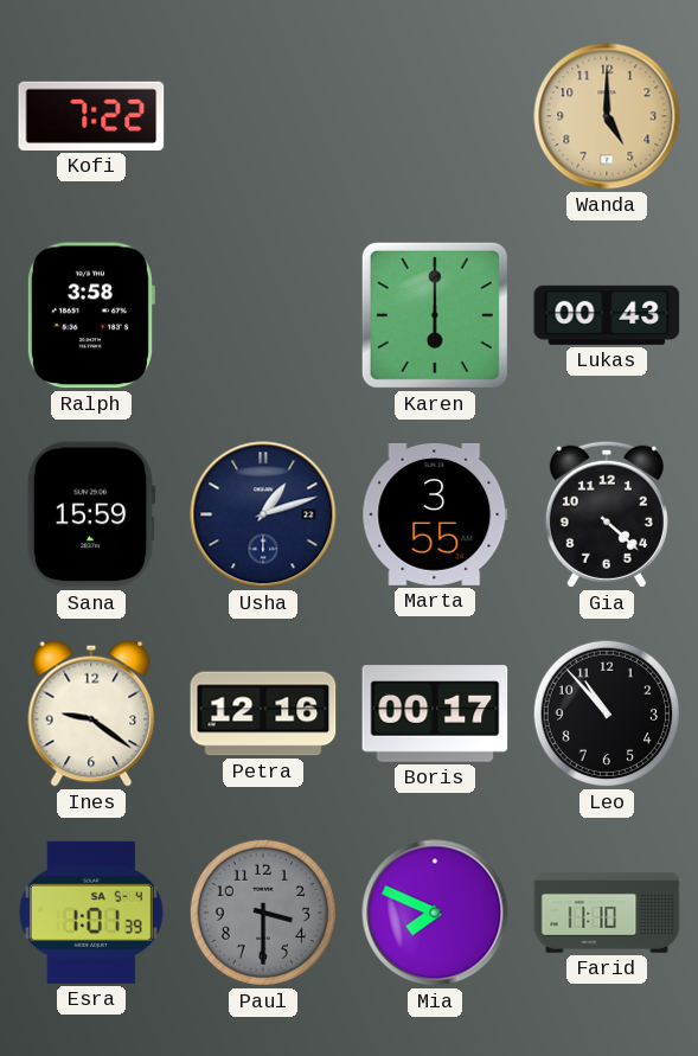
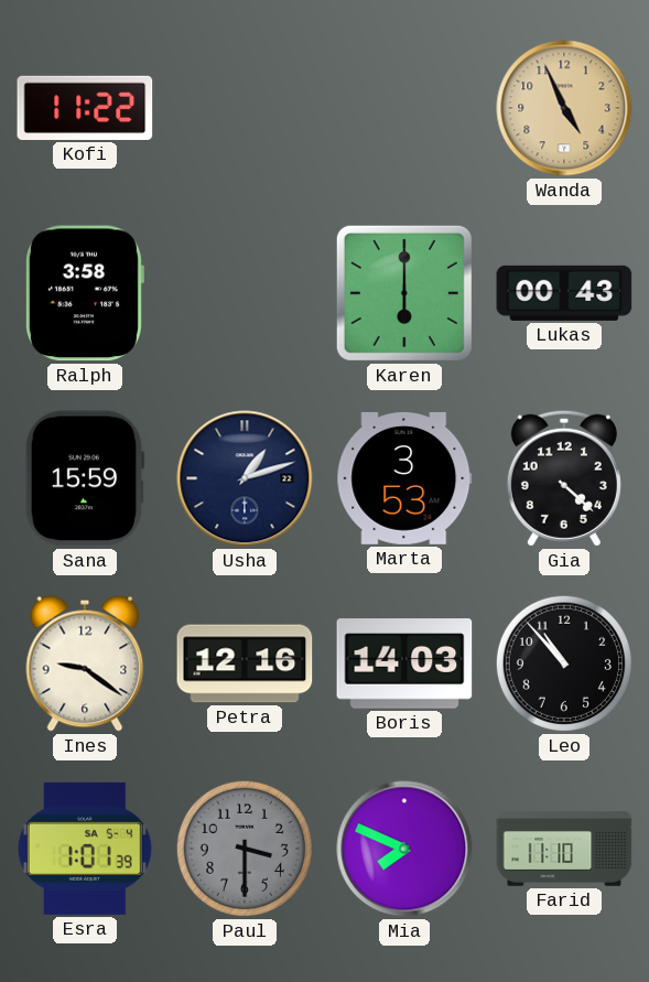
Kofi: 7:22 -> 11:22 (85, 108)
Wanda: 5:00 -> 4:56 (564, 108)
Marta: 3:55 -> 3:53 (404, 478)
Boris: 00:17 -> 14:03 (404, 663)
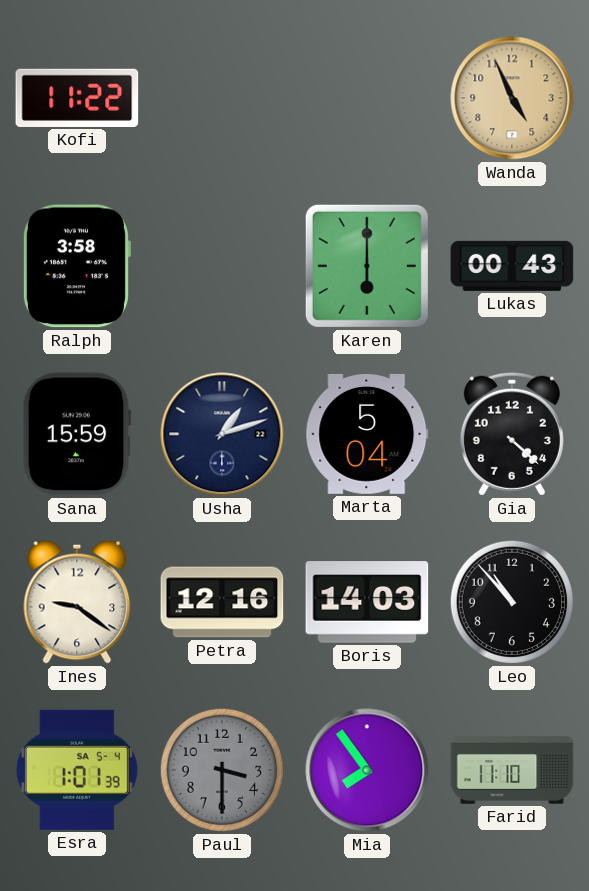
Marta: 3:53 -> 5:04 (367, 434)
Mia: 7:49 -> 7:54 (367, 770)
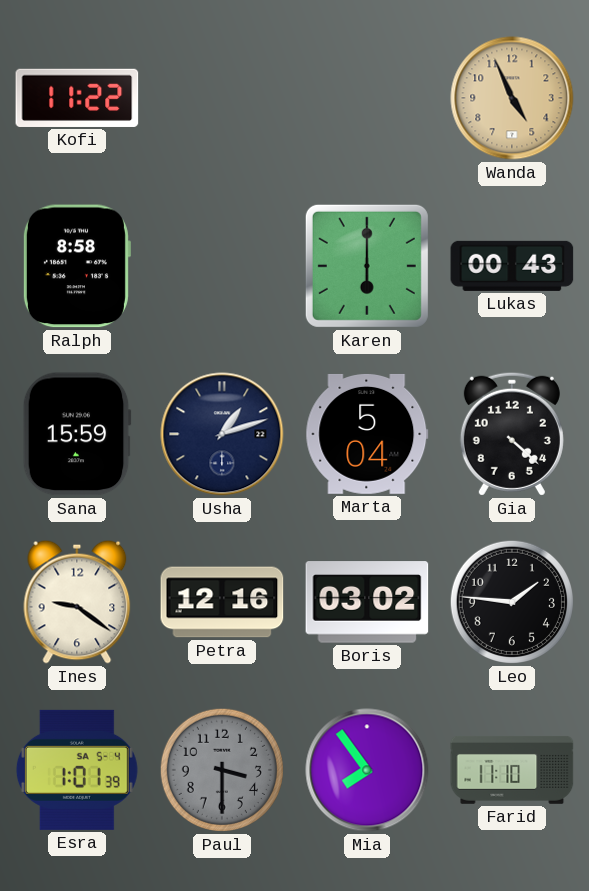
Ralph: 3:58 -> 8:58 (76, 266)
Boris: 14:03 -> 03:02 (367, 602)
Leo: 10:53 -> 1:46 (512, 602)
